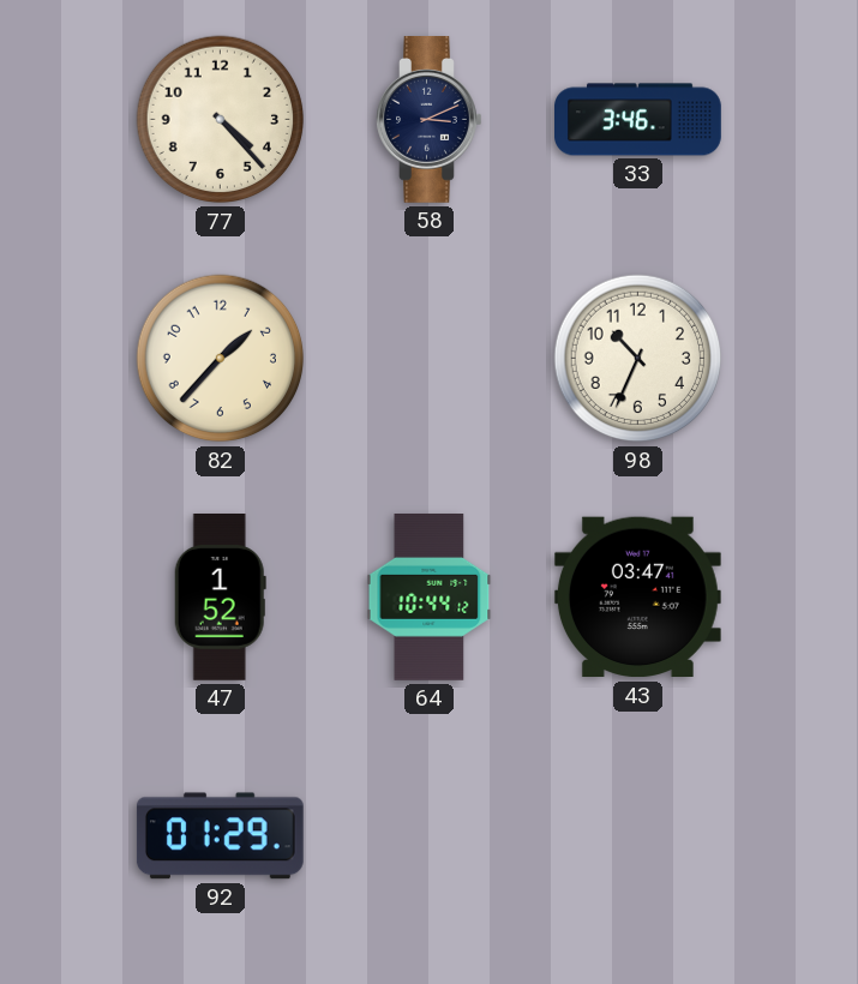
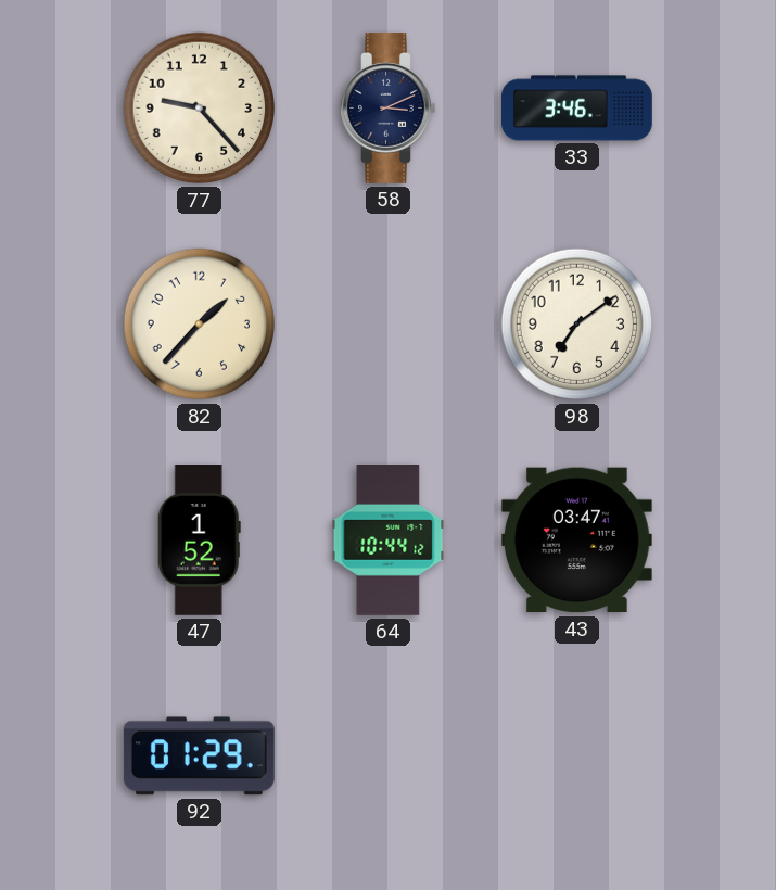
77: 4:23 -> 9:23 (200, 109)
98: 10:34 -> 7:09 (577, 325)
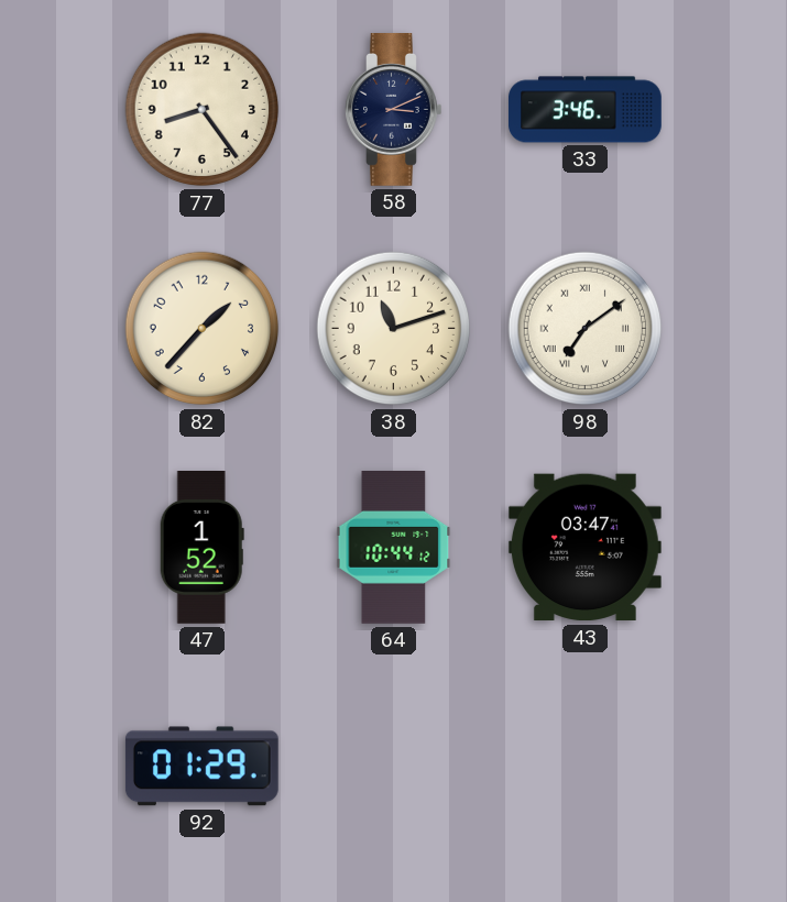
77: 9:23 -> 8:24 (203, 110)
38: none -> 11:12 (394, 329)
98 numerals: Arabic -> Roman (586, 329)
